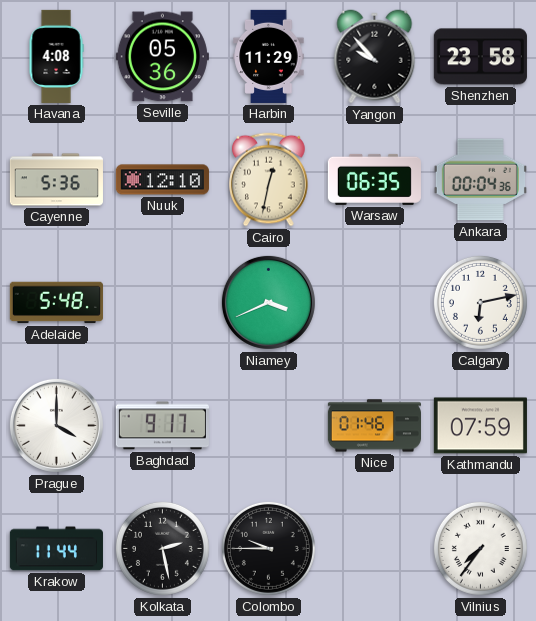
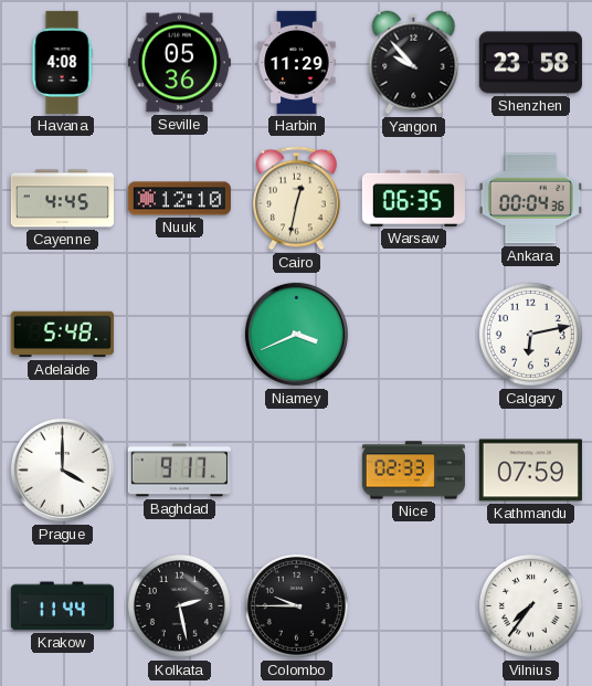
Cayenne: 5:36 -> 4:45 (62, 199)
Nice: 01:46 -> 02:33 (413, 471)
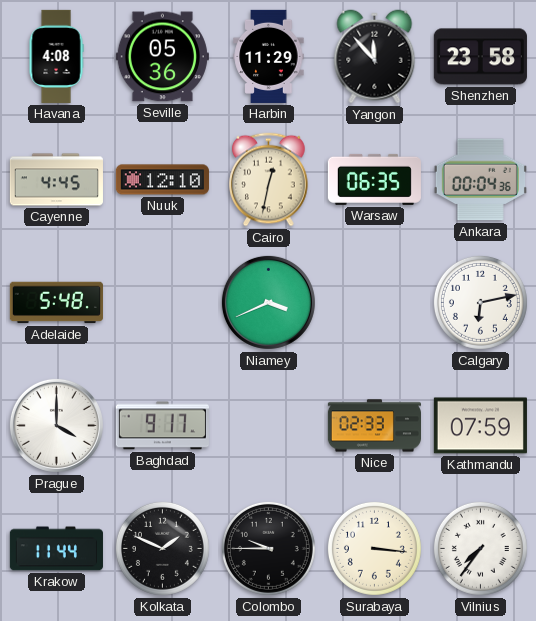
Yangon: 9:53 -> 11:53 (375, 57)
Kolkata: 2:28 -> 1:49 (162, 548)
Surabaya: none -> 3:16 (374, 548)
